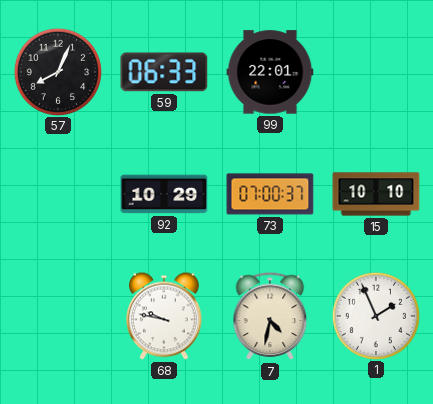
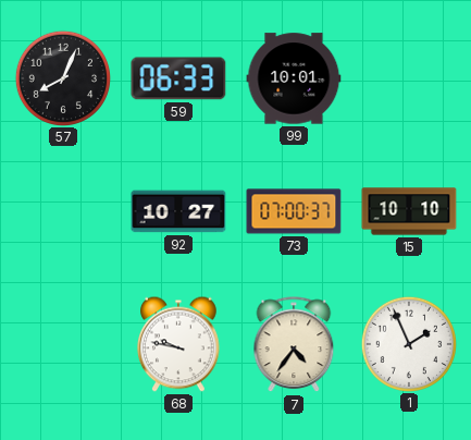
99: 22:01 -> 10:01 (294, 78)
92: 10:29 -> 10:27 (178, 211)
7: 4:32 -> 4:36 (294, 345)
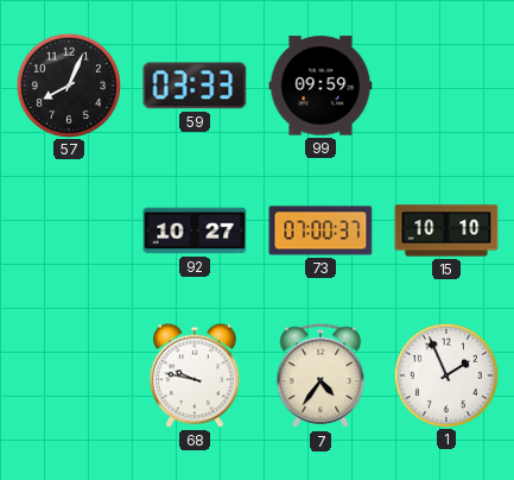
59: 06:33 -> 03:33 (195, 86)
99: 10:01 -> 09:59 (321, 86)
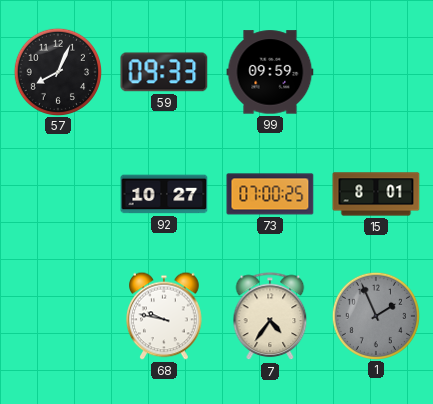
59: 03:33 -> 09:33 (164, 72)
73: 07:00:37 -> 07:00:25 (270, 194)
15: 10:10 -> 8:01 (376, 194)
1 dial: white -> grey (375, 315)
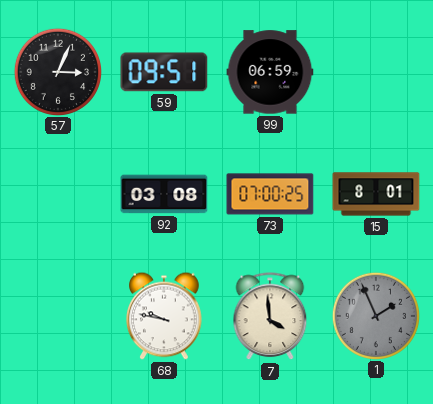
57: 8:04 -> 3:04 (57, 71)
59: 09:33 -> 09:51 (164, 72)
99: 09:59 -> 06:59 (270, 72)
92: 10:27 -> 03:08 (164, 194)
7: 4:36 -> 3:59 (270, 317)
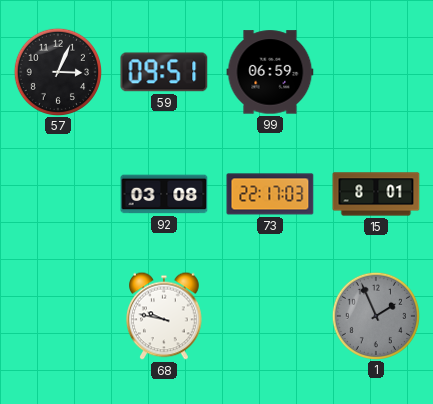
73: 07:00 -> 22:17 (270, 194)
7: 3:59 -> none (270, 317)
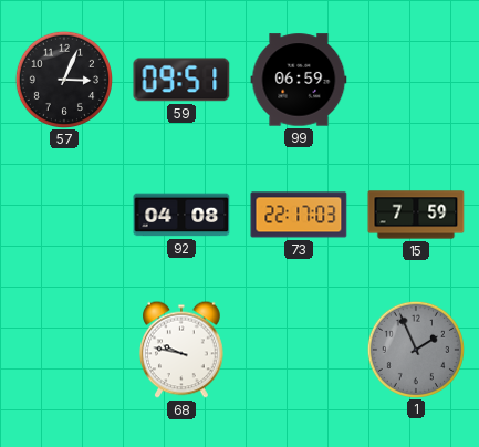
92: 03:08 -> 04:08 (181, 215)
15: 8:01 -> 7:59 (416, 215)
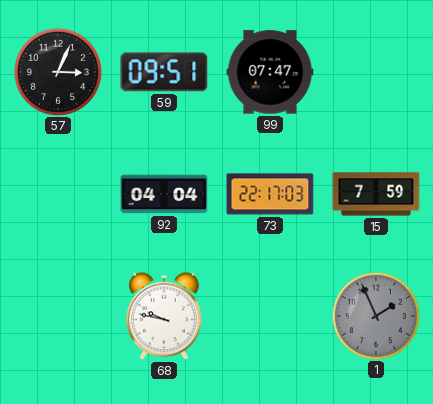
99: 06:59 -> 07:47 (270, 72)
92: 04:08 -> 04:04 (164, 194)
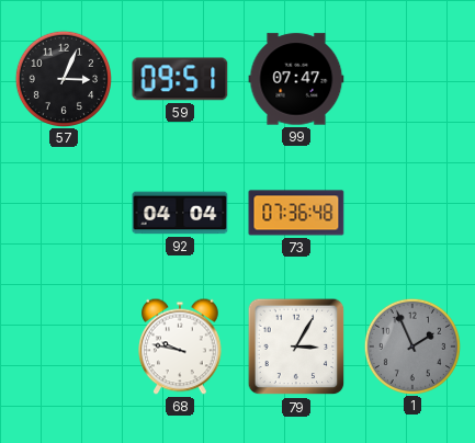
73: 22:17 -> 07:36 (296, 213)
15: 7:59 -> none (376, 194)
79: none -> 3:05 (296, 347)
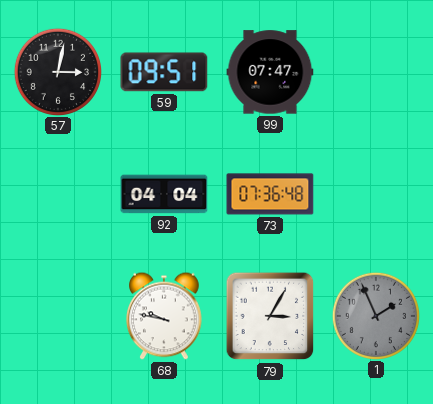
57: 3:04 -> 3:02 (57, 71)
